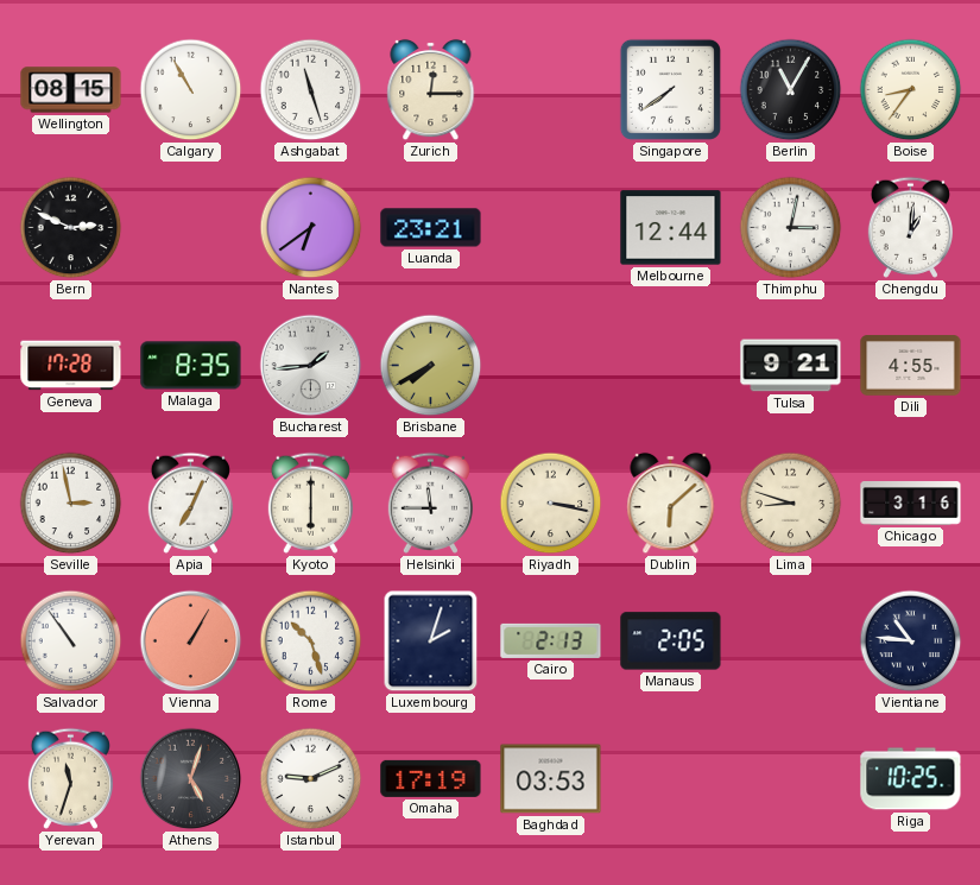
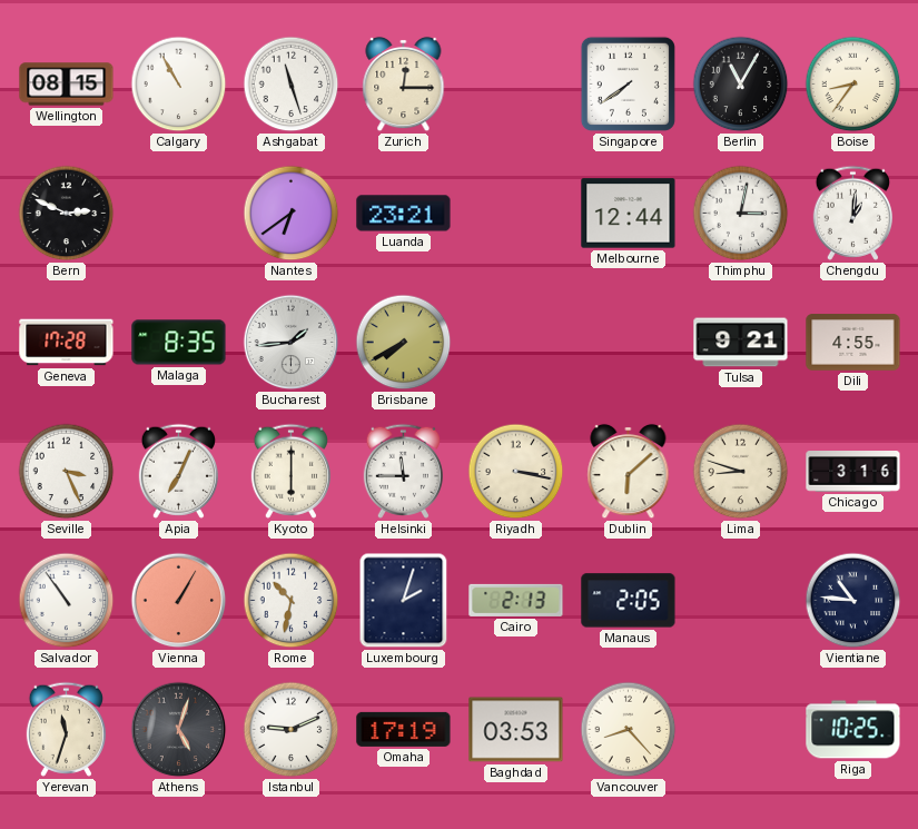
Seville: 2:58 -> 3:26 (67, 472)
Rome: 10:27 -> 10:32 (292, 601)
Vancouver: none -> 8:23 (629, 730)
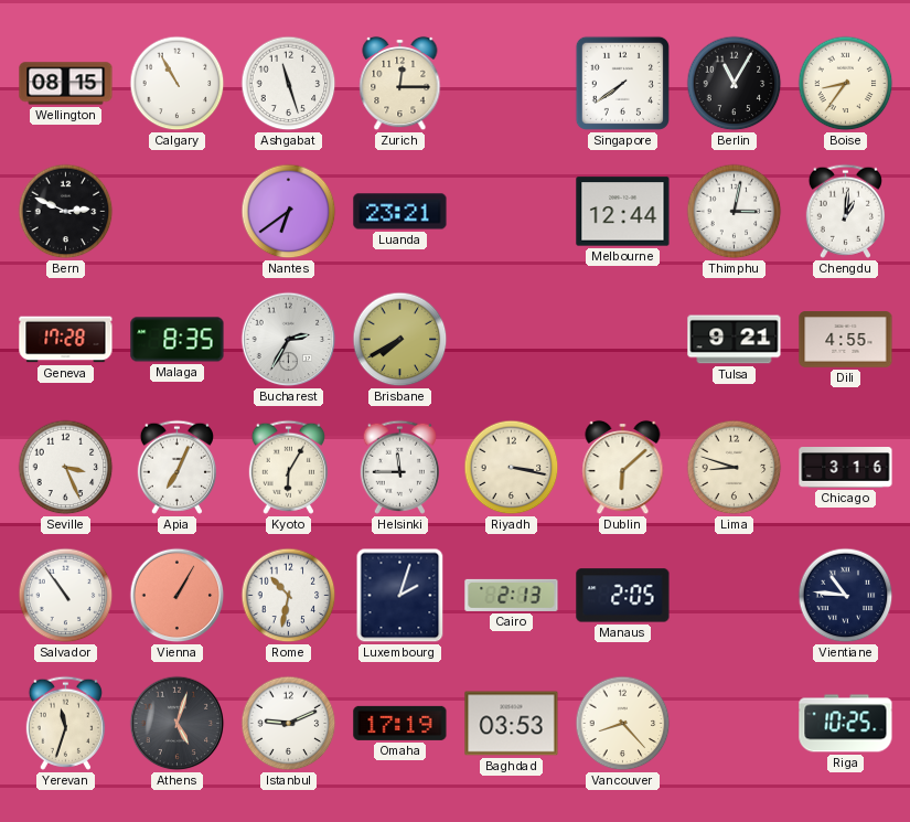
Bucharest: 1:44 -> 2:35 (289, 340)
Kyoto: 6:00 -> 6:05 (288, 467)
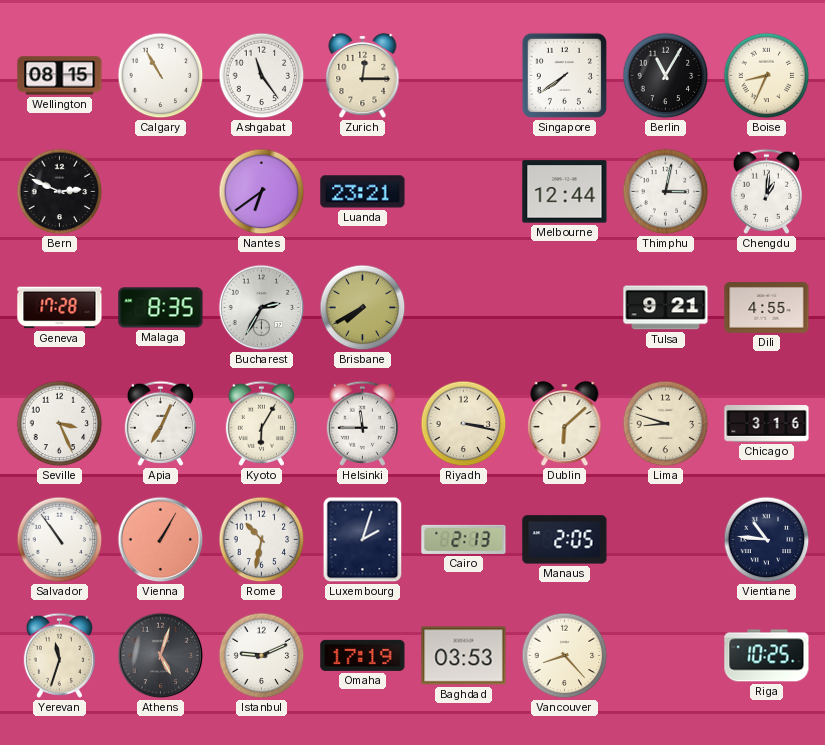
Ashgabat: 11:27 -> 11:24 (262, 76)
Boise: 8:36 -> 8:34 (767, 76)
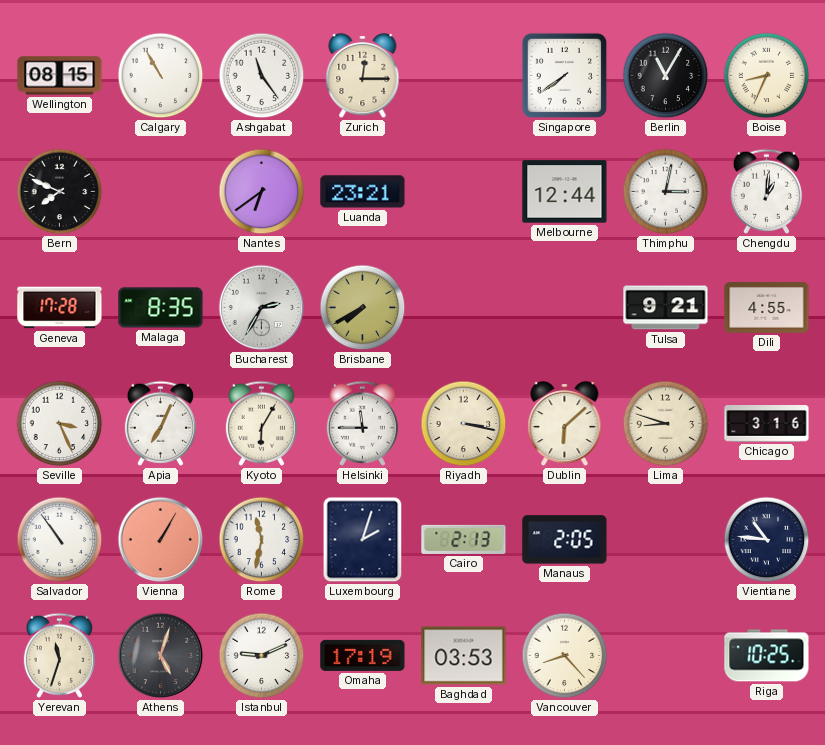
Bern: 2:49 -> 7:49 (60, 192)
Rome: 10:32 -> 11:32 (262, 540)
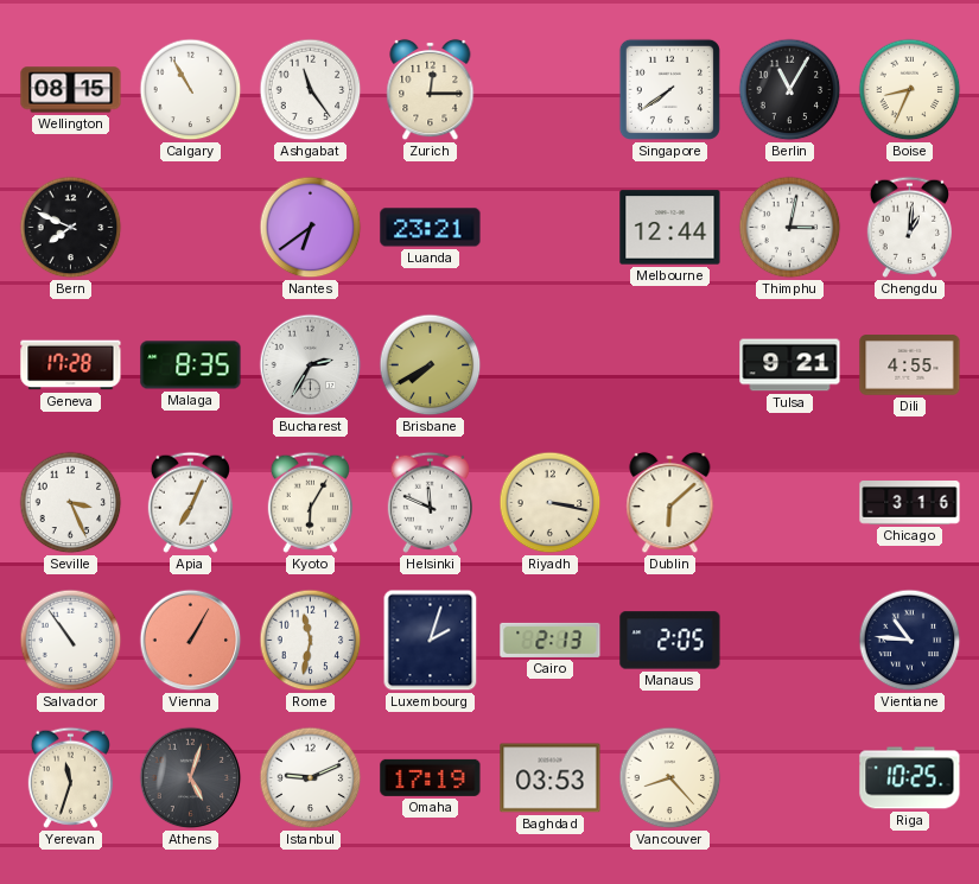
Helsinki: 11:45 -> 11:49 (430, 502)
Lima: 8:48 -> none (666, 424)
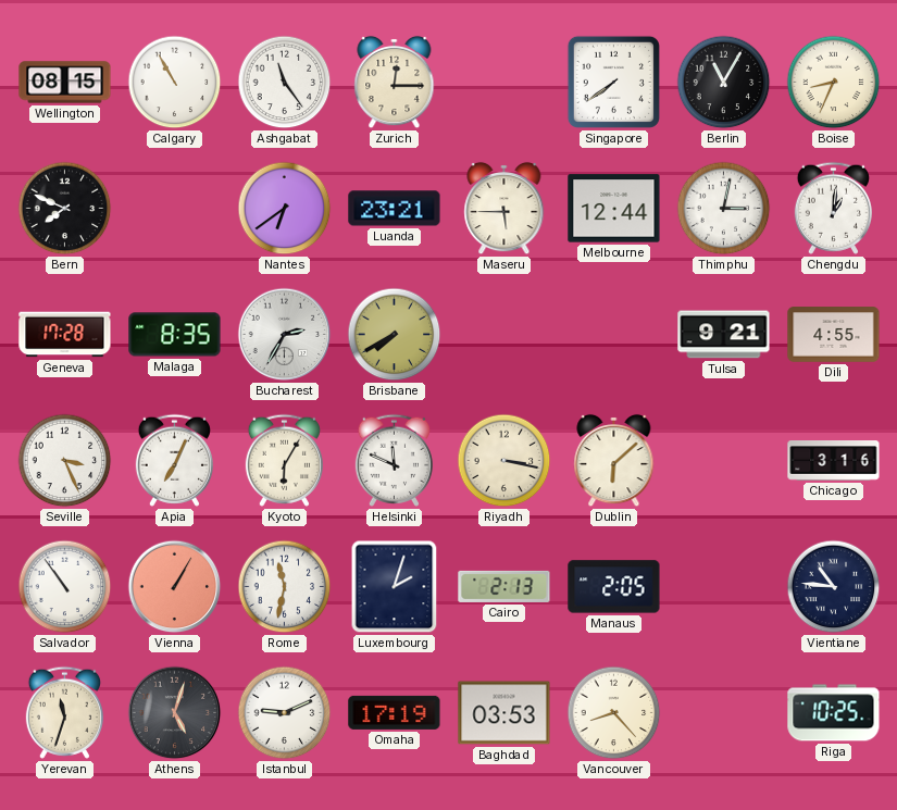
Maseru: none -> 5:45 (504, 209)
